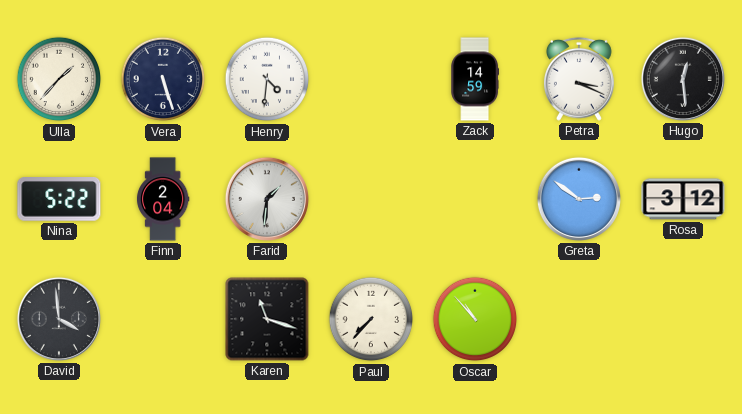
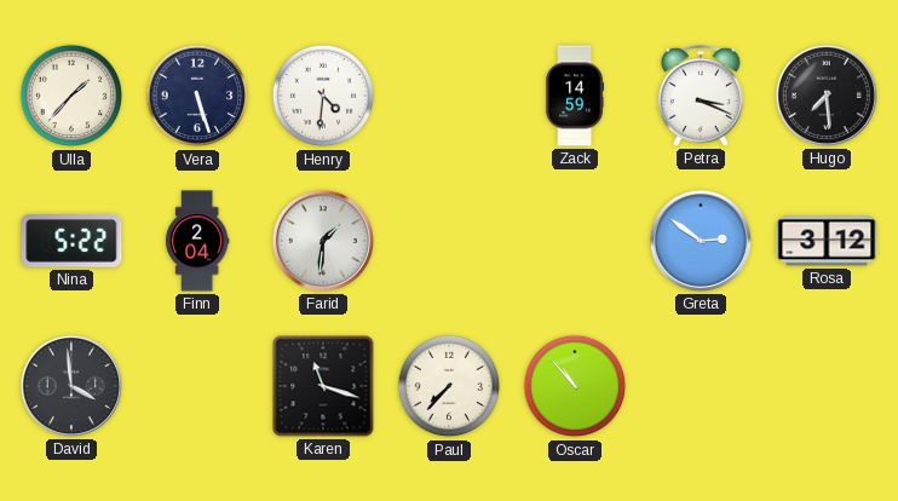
Hugo: 12:29 -> 7:29 (827, 96)
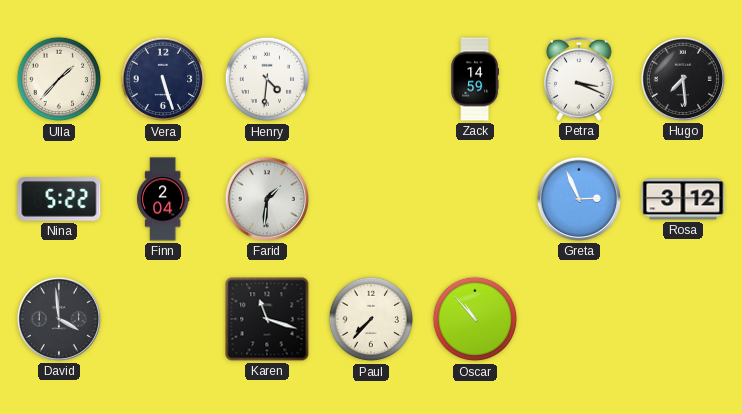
Greta: 2:51 -> 2:56 (579, 199)
